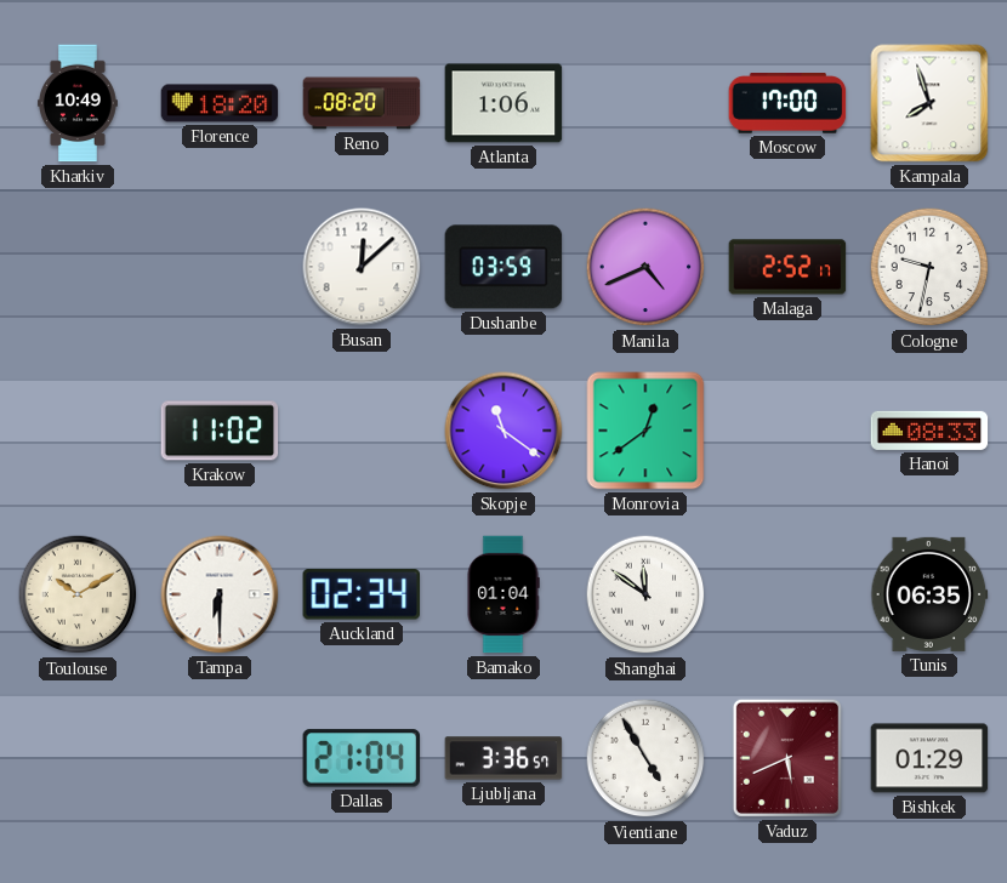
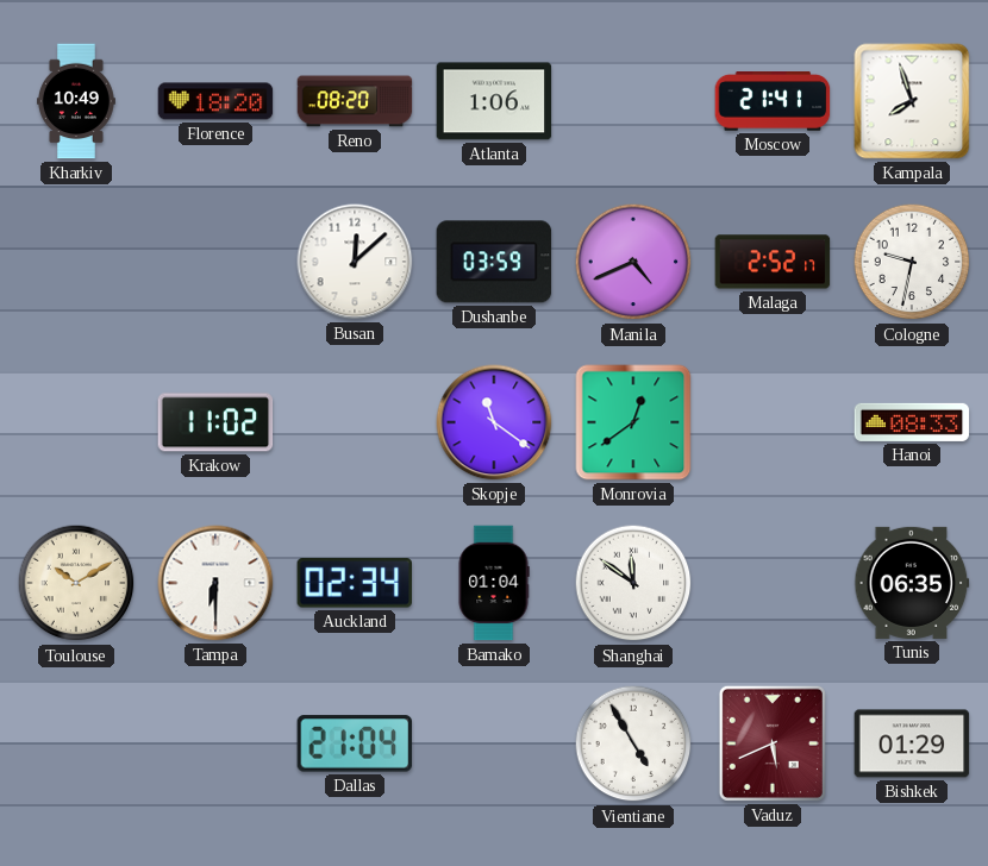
Moscow: 17:00 -> 21:41 (773, 102)
Ljubljana: 3:36 -> none (503, 758)
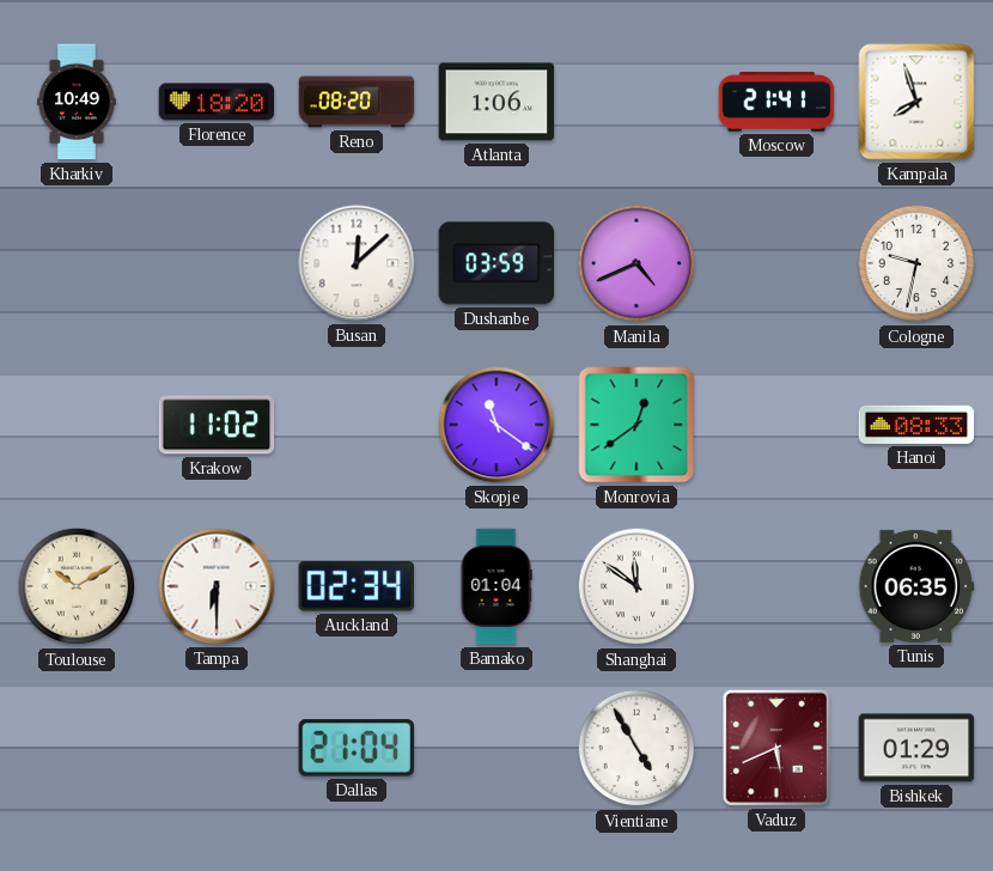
Malaga: 2:52 -> none (773, 262)
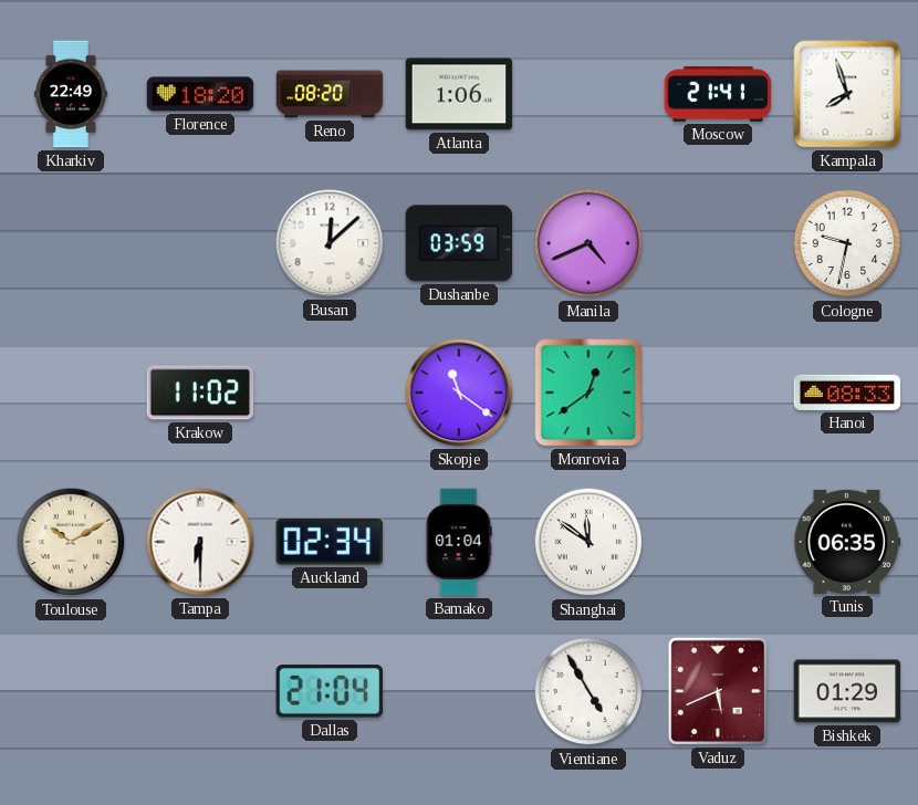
Kharkiv: 10:49 -> 22:49 (71, 94)
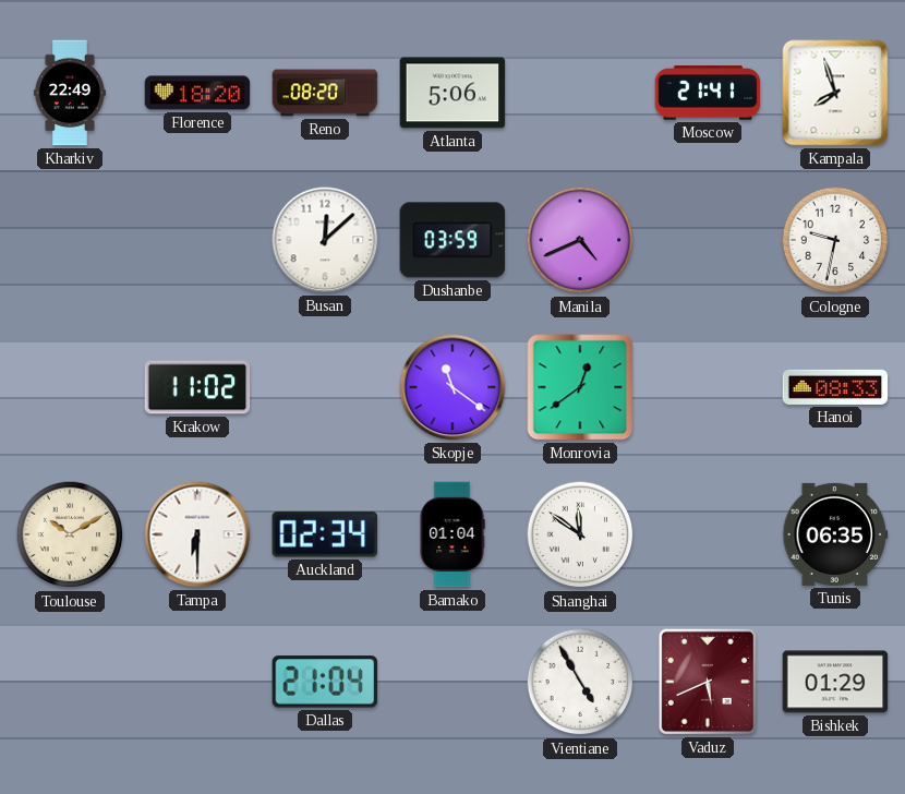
Atlanta: 1:06 -> 5:06 (452, 93)
